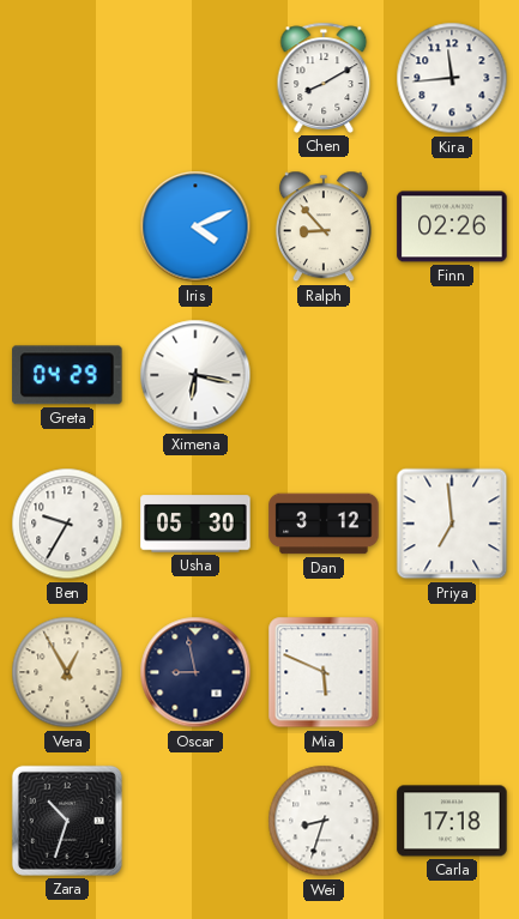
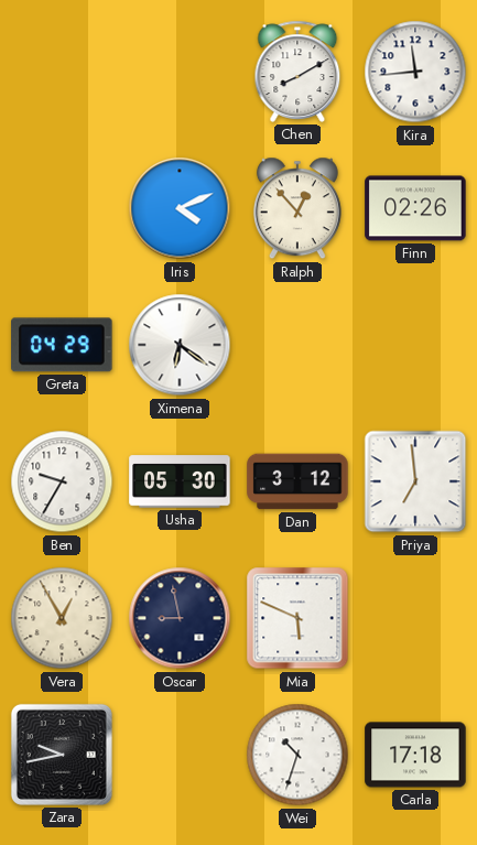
Ralph: 8:53 -> 12:53 (297, 208)
Ximena: 6:17 -> 6:21 (180, 345)
Zara: 10:33 -> 9:43 (62, 755)
Wei: 8:33 -> 10:33 (297, 755)
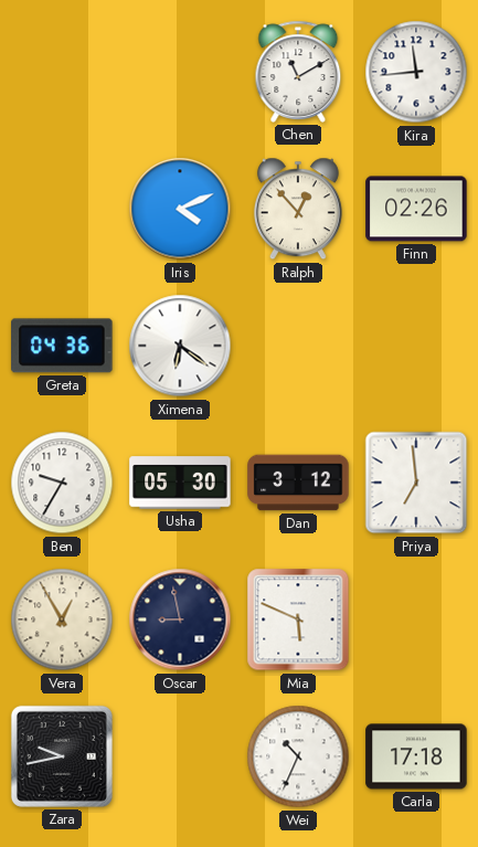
Chen: 8:10 -> 11:10 (298, 72)
Greta: 04:29 -> 04:36 (62, 346)
Wei: 10:33 -> 10:34 (298, 756)
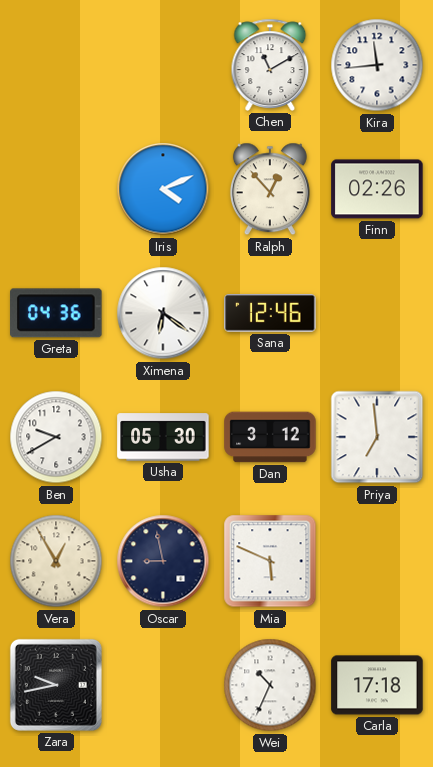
Sana: none -> 12:46 (270, 314)
Ben: 9:35 -> 9:40 (56, 437)
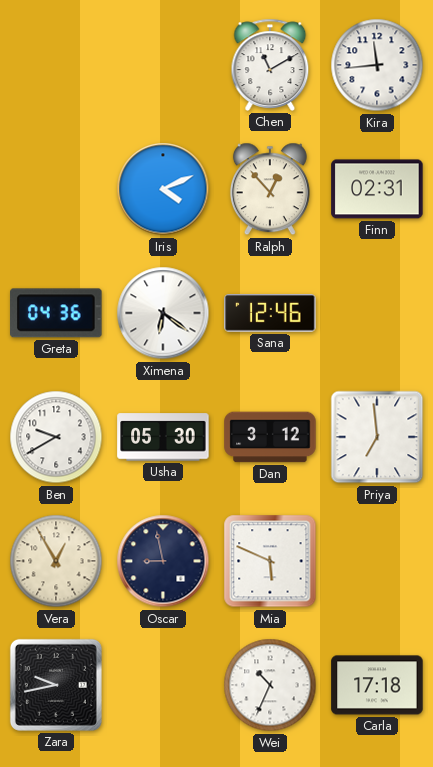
Finn: 02:26 -> 02:31 (377, 189)
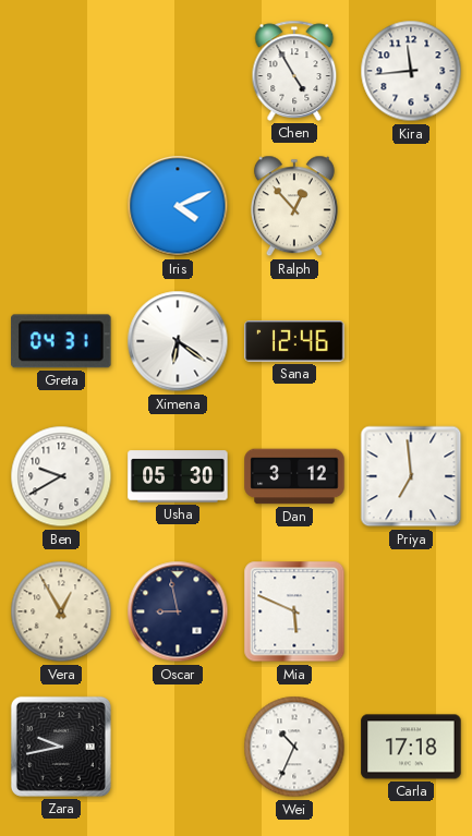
Chen: 11:10 -> 4:55 (294, 71)
Finn: 02:31 -> none (377, 189)
Greta: 04:36 -> 04:31 (61, 341)
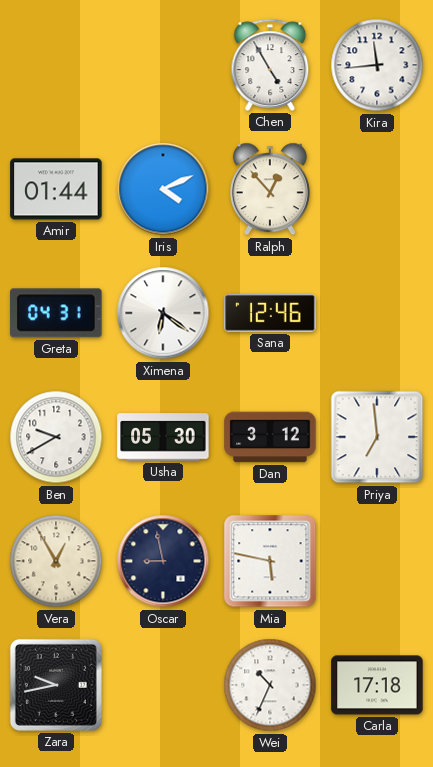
Amir: none -> 01:44 (56, 189)
Mia: 5:49 -> 5:47 (270, 561)
